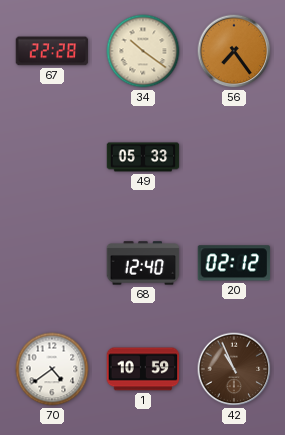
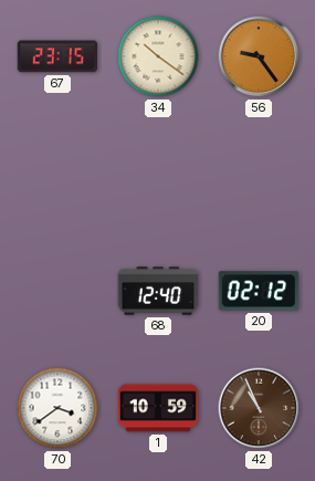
67: 22:28 -> 23:15 (57, 56)
56: 7:24 -> 9:24 (259, 56)
49: 05:33 -> none (143, 157)
70: 4:39 -> 3:39 (57, 408)
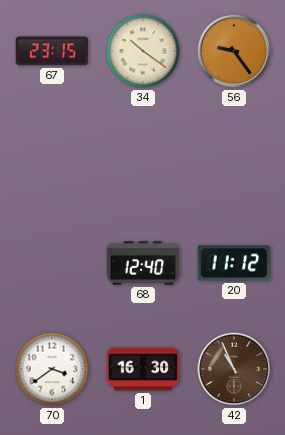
20: 02:12 -> 11:12 (234, 263)
1: 10:59 -> 16:30 (143, 369)
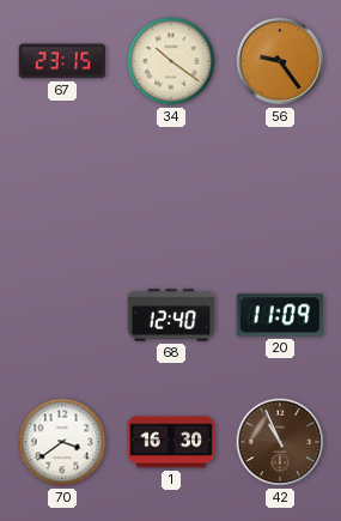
20: 11:12 -> 11:09 (280, 315)
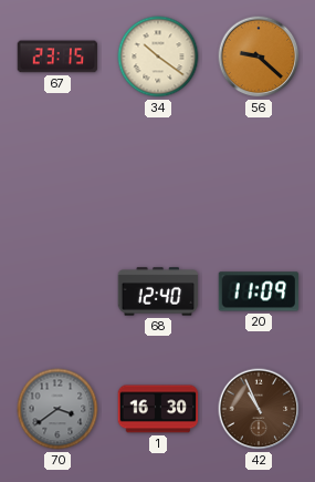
56: 9:24 -> 9:22 (259, 57)
70 dial: white -> grey (57, 409)
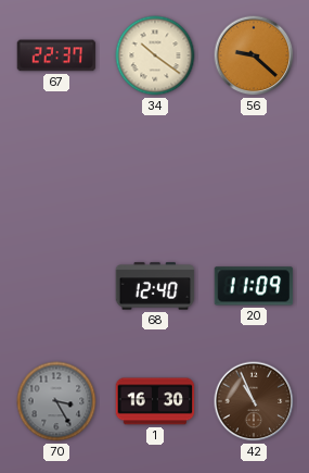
67: 23:15 -> 22:37 (56, 55)
70: 3:39 -> 3:25 (56, 401)
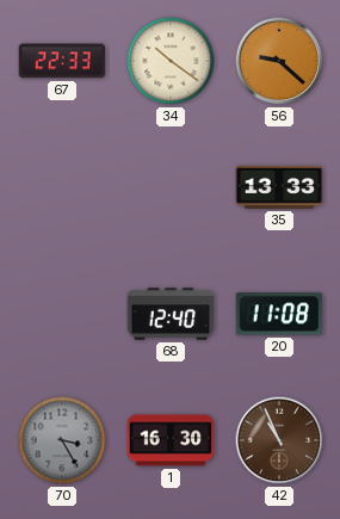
67: 22:37 -> 22:33 (62, 61)
35: none -> 13:33 (279, 187)
20: 11:09 -> 11:08 (279, 314)
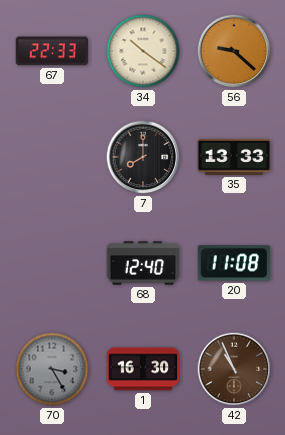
7: none -> 8:00 (143, 157)
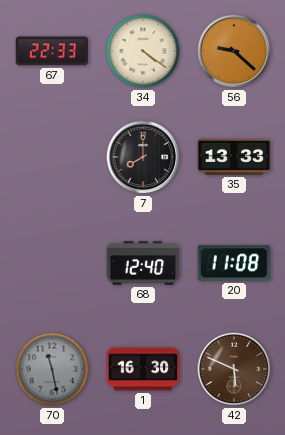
34: 10:21 -> 4:21 (143, 51)
70: 3:25 -> 11:28 (52, 369)
42: 10:56 -> 5:49 (234, 369)
